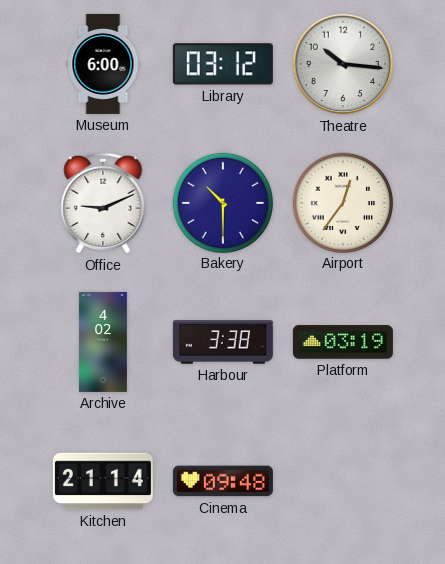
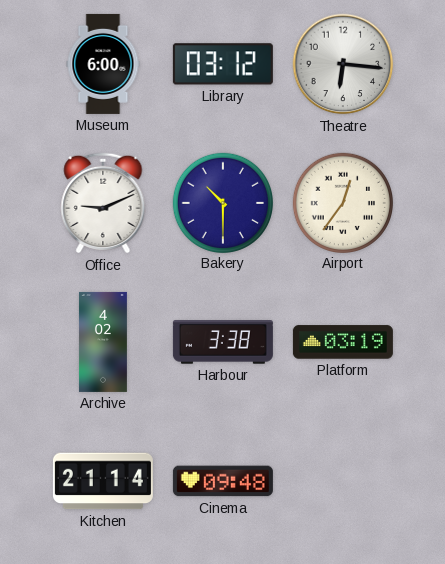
Theatre: 10:16 -> 6:16 (343, 64)
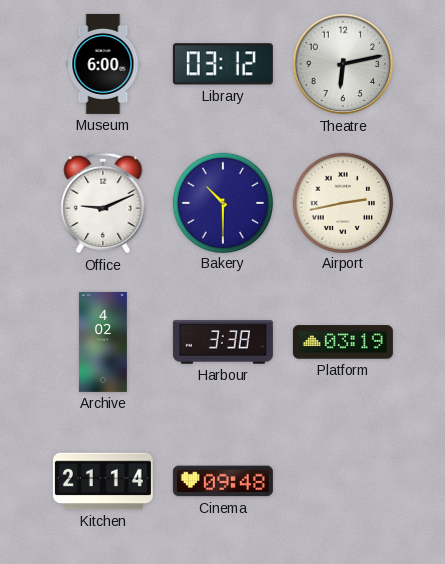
Theatre: 6:16 -> 6:13 (343, 64)
Airport: 12:36 -> 2:43 (342, 202)
